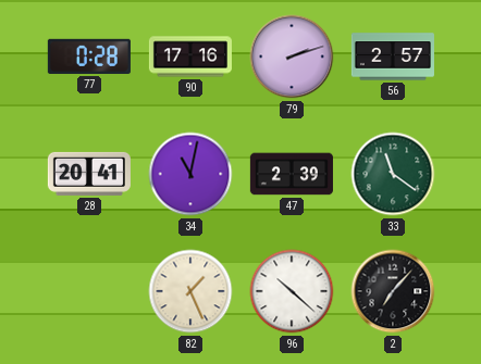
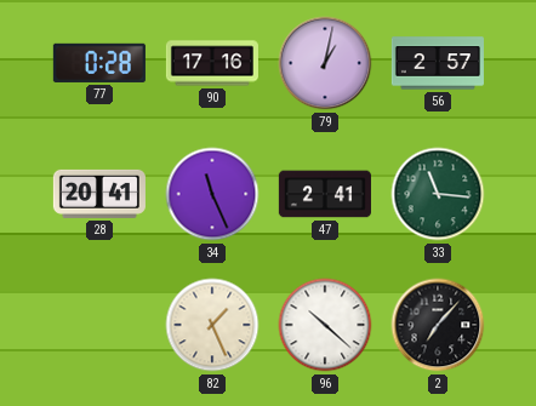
79: 2:12 -> 1:02 (325, 63)
34: 11:02 -> 11:26 (212, 194)
47: 2:39 -> 2:41 (325, 194)
33: 11:21 -> 11:16 (438, 194)
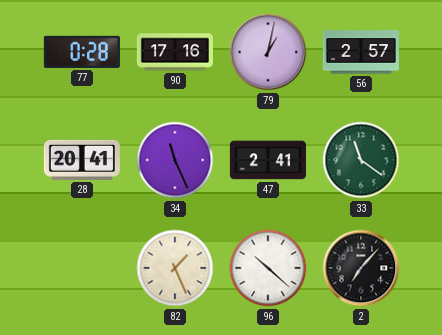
33: 11:16 -> 11:21 (361, 160)
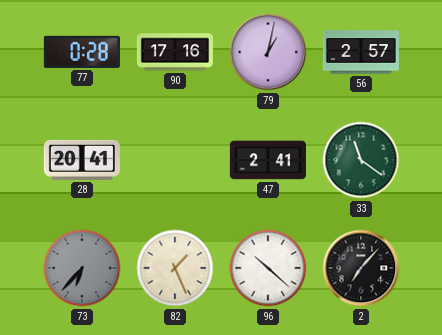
34: 11:26 -> none (175, 160)
73: none -> 6:37 (82, 268)
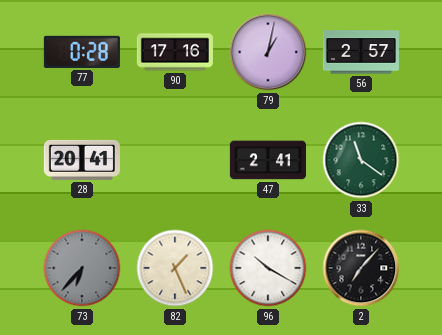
96: 10:22 -> 10:20 (268, 268)
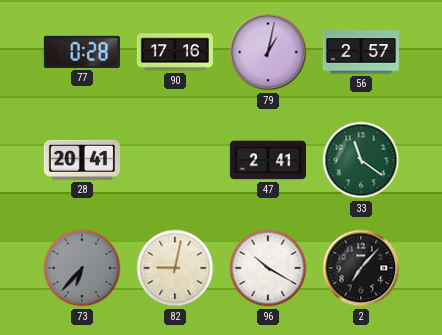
82: 1:26 -> 9:02 (175, 268)
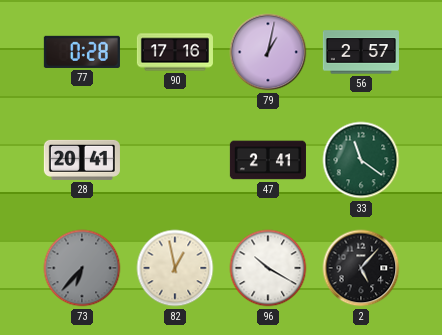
82: 9:02 -> 12:58 (175, 268)
2: 7:07 -> 5:07 (361, 268)
